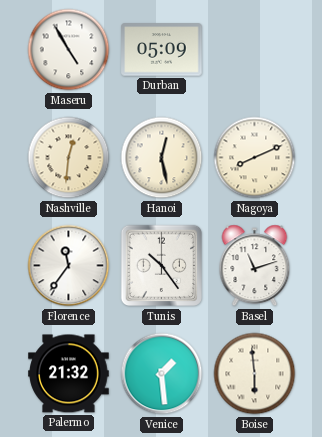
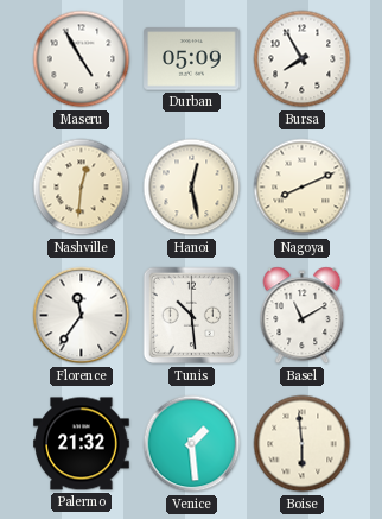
Bursa: none -> 7:55 (303, 59)
Tunis: 10:24 -> 10:29 (192, 316)
Basel: 11:12 -> 11:10 (303, 316)
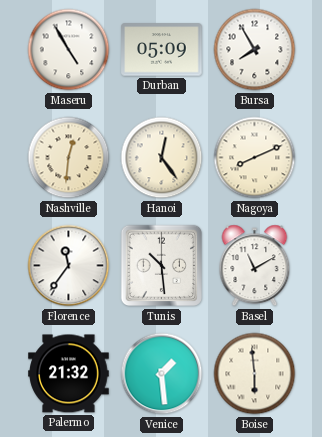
Hanoi: 12:28 -> 12:24 (162, 158)
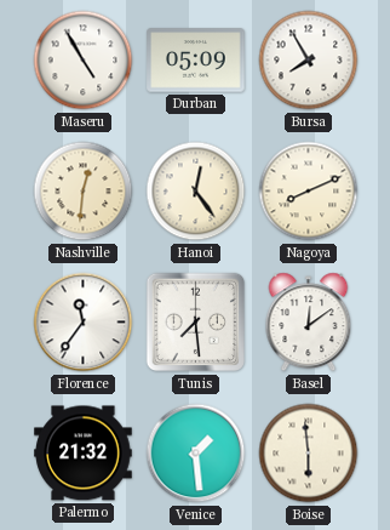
Tunis: 10:29 -> 7:29 (196, 323)
Basel: 11:10 -> 12:09 (309, 323)
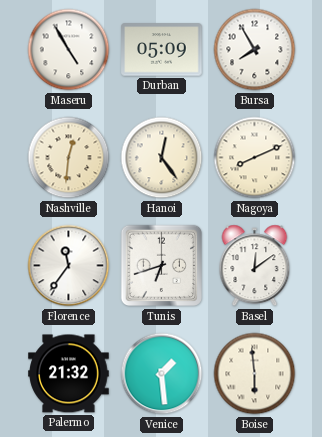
Tunis: 7:29 -> 6:42 (162, 266)
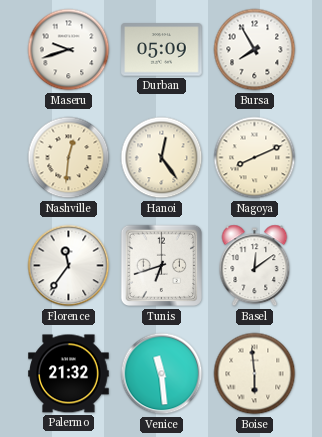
Maseru: 4:55 -> 9:42 (69, 50)
Venice: 1:29 -> 11:29 (162, 374)
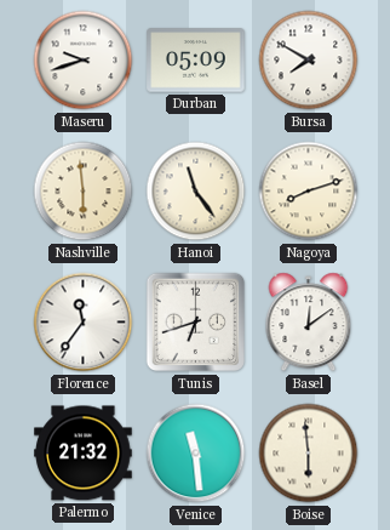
Bursa: 7:55 -> 7:50 (309, 61)
Nashville: 12:31 -> 5:59 (84, 192)
Hanoi: 12:24 -> 11:24 (196, 192)
Nagoya: 8:11 -> 8:12 (309, 192)
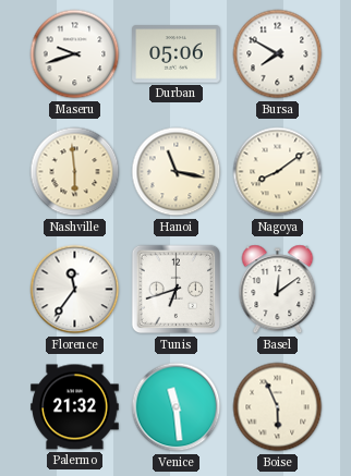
Durban: 05:09 -> 05:06 (177, 54)
Hanoi: 11:24 -> 11:17 (177, 172)
Nagoya: 8:12 -> 8:09 (278, 172)
Boise: 5:59 -> 5:56 (278, 407)
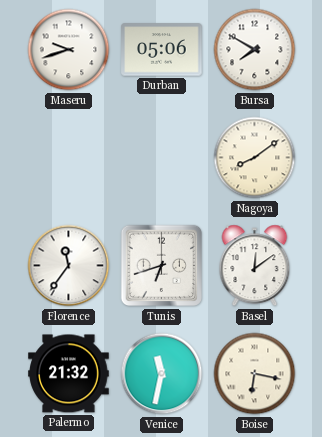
Nashville: 5:59 -> none (75, 172)
Hanoi: 11:17 -> none (177, 172)
Venice: 11:29 -> 11:32 (162, 374)
Boise: 5:56 -> 6:17 (255, 374)
